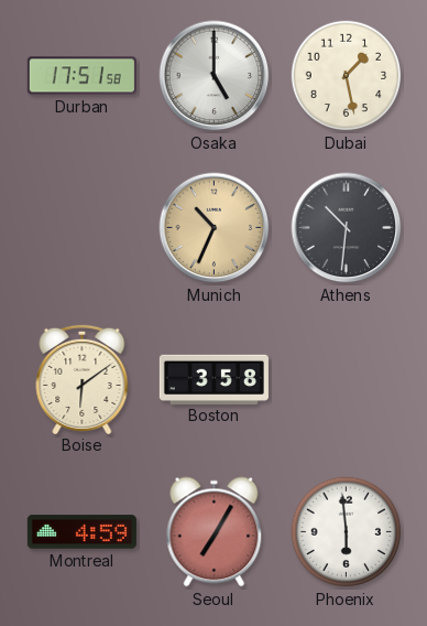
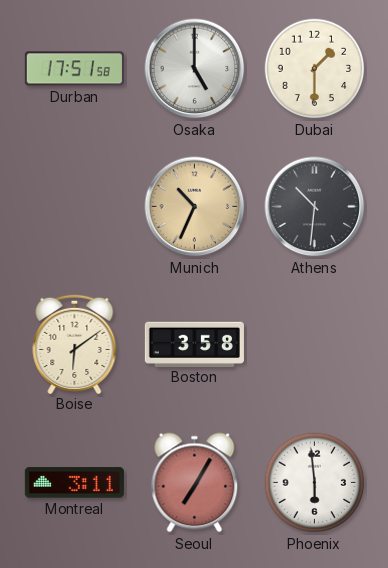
Dubai: 1:28 -> 1:30 (315, 69)
Montreal: 4:59 -> 3:11 (74, 483)
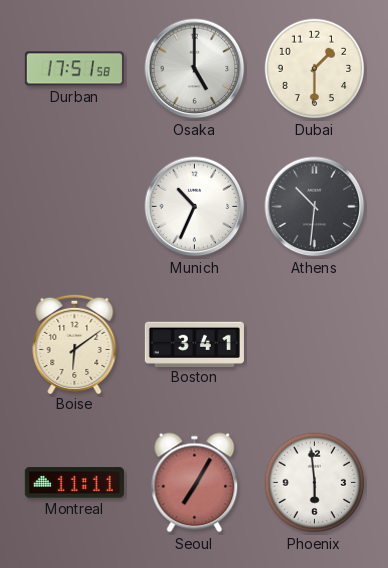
Munich dial: champagne -> white (195, 207)
Boston: 3:58 -> 3:41 (194, 344)
Montreal: 3:11 -> 11:11 (74, 483)
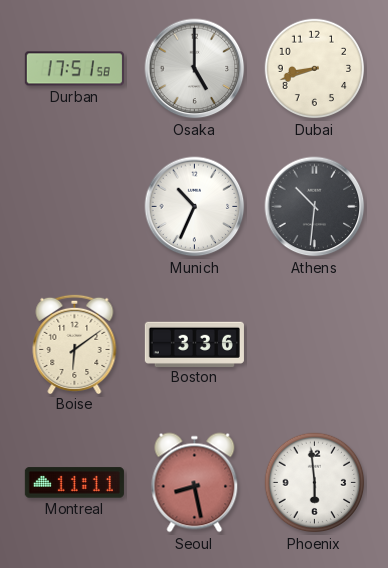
Dubai: 1:30 -> 8:42 (315, 69)
Boston: 3:41 -> 3:36 (194, 344)
Seoul: 7:05 -> 8:28 (195, 483)
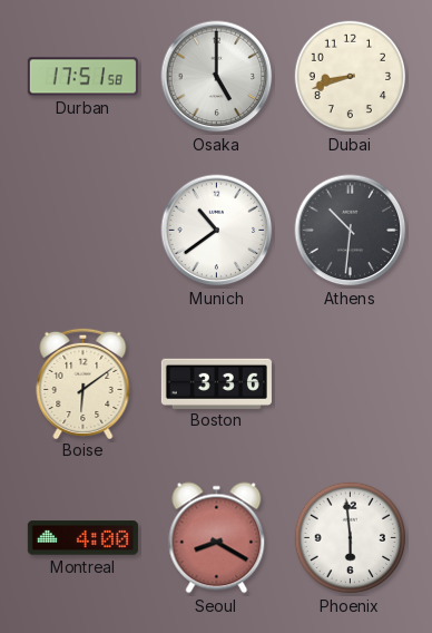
Munich: 10:34 -> 10:39 (217, 231)
Montreal: 11:11 -> 4:00 (82, 538)
Seoul: 8:28 -> 8:20 (217, 538)
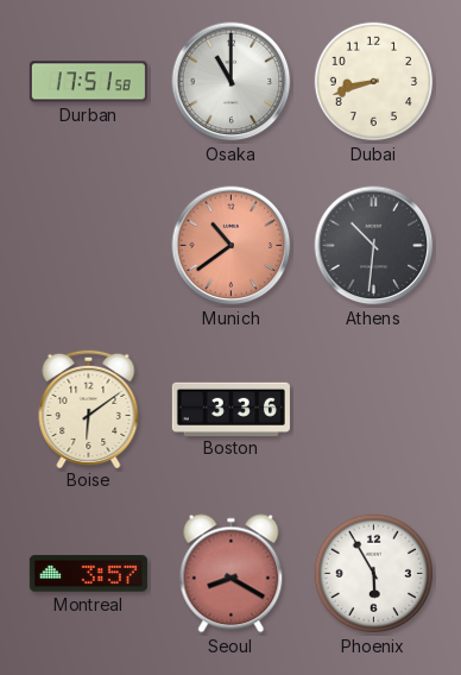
Osaka: 5:00 -> 11:00 (232, 82)
Munich dial: white -> salmon (232, 246)
Montreal: 4:00 -> 3:57 (88, 574)
Phoenix: 5:59 -> 5:55 (374, 574)
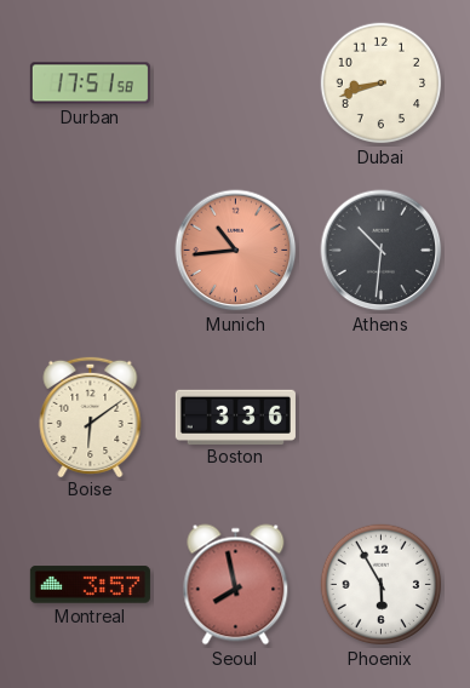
Osaka: 11:00 -> none (232, 82)
Munich: 10:39 -> 10:44 (236, 251)
Seoul: 8:20 -> 7:58 (236, 585)
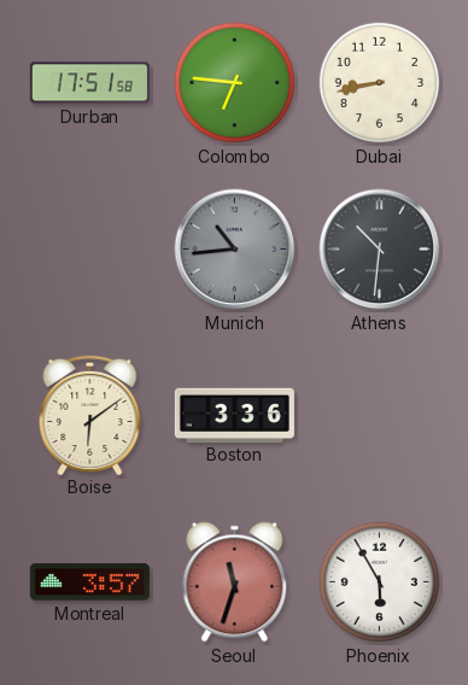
Colombo: none -> 6:46 (235, 83)
Dubai: 8:42 -> 8:43 (380, 83)
Munich dial: salmon -> grey (235, 250)
Seoul: 7:58 -> 11:33 (235, 582)
